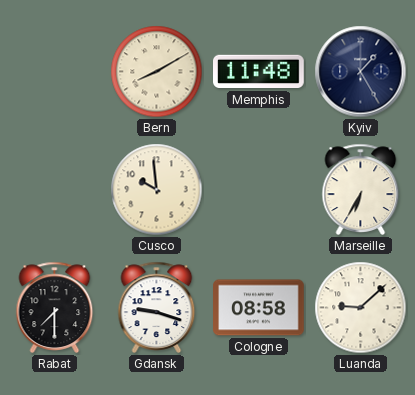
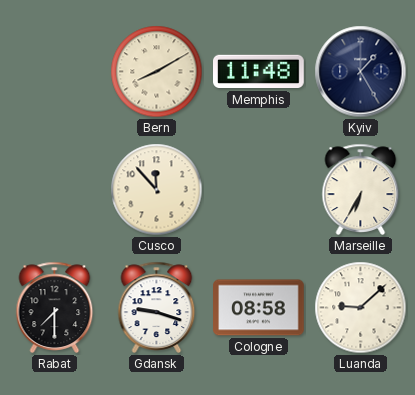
Cusco: 9:59 -> 11:53 (157, 190)
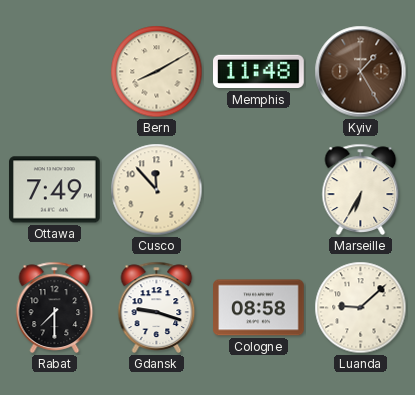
Kyiv dial: navy -> brown (361, 72)
Ottawa: none -> 7:49 (55, 190)
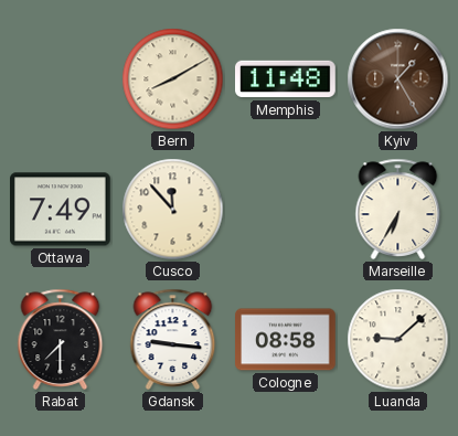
Gdansk: 9:18 -> 9:16 (173, 339)
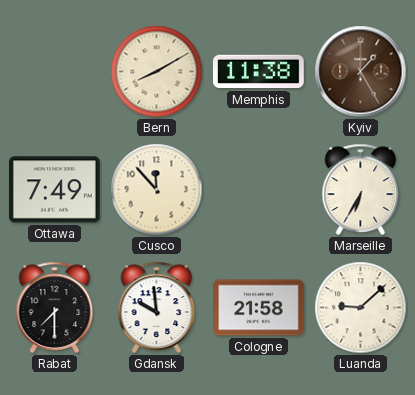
Memphis: 11:48 -> 11:38 (259, 72)
Gdansk: 9:16 -> 9:59 (157, 307)
Cologne: 08:58 -> 21:58 (259, 308)
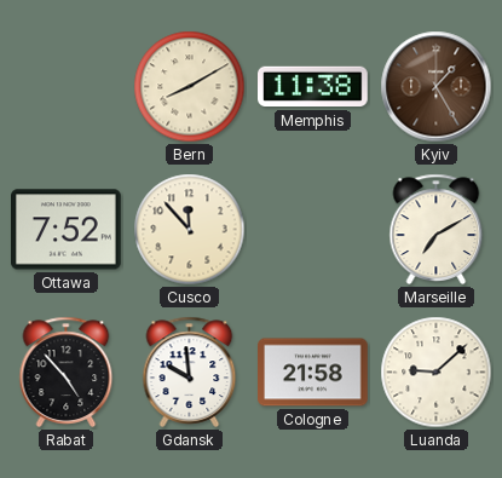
Ottawa: 7:49 -> 7:52 (67, 230)
Marseille: 6:35 -> 7:10 (437, 229)
Rabat: 7:30 -> 4:53 (67, 372)
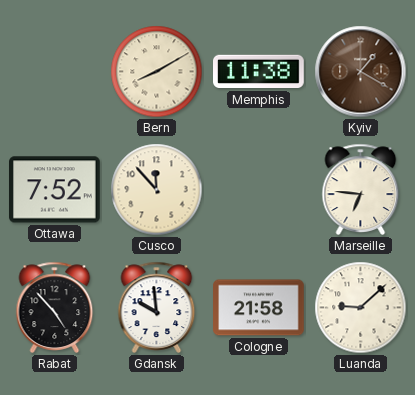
Kyiv: 1:25 -> 1:20 (361, 72)
Marseille: 7:10 -> 6:46 (361, 189)
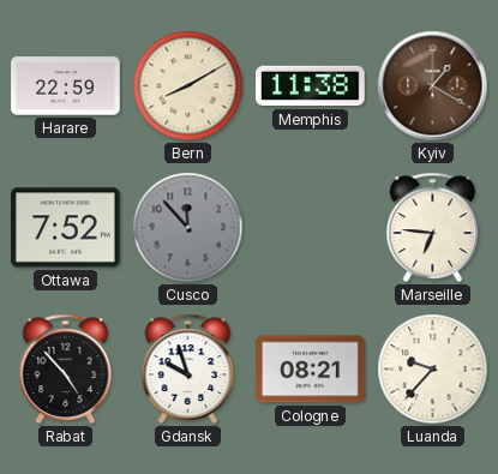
Harare: none -> 22:59 (66, 86)
Cusco dial: cream -> grey (188, 228)
Gdansk: 9:59 -> 9:57 (188, 368)
Cologne: 21:58 -> 08:21 (311, 370)
Luanda: 9:08 -> 9:37 (433, 370)
